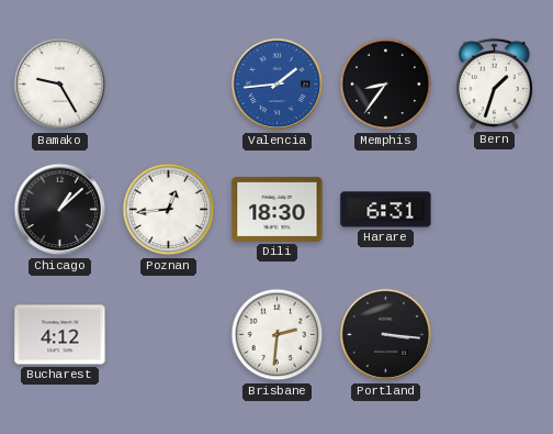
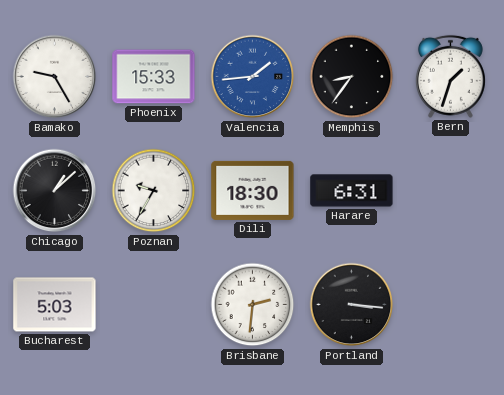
Phoenix: none -> 15:33 (154, 77)
Poznan: 12:44 -> 9:35 (154, 191)
Bucharest: 4:12 -> 5:03 (55, 305)
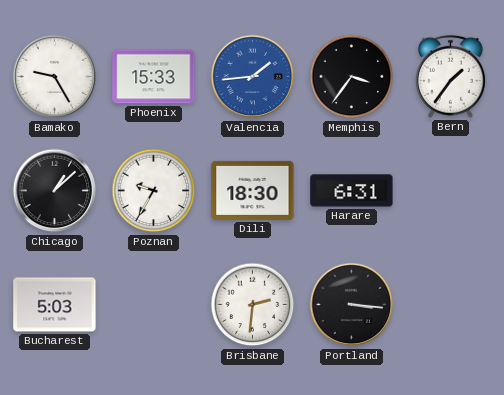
Memphis: 8:36 -> 3:36 (352, 77)
Bern: 1:33 -> 1:36 (450, 76)
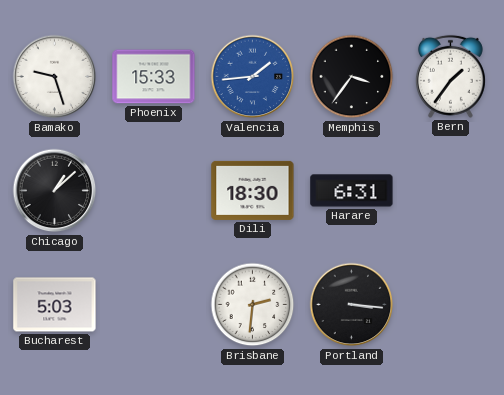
Bamako: 9:25 -> 9:27 (55, 77)
Poznan: 9:35 -> none (154, 191)
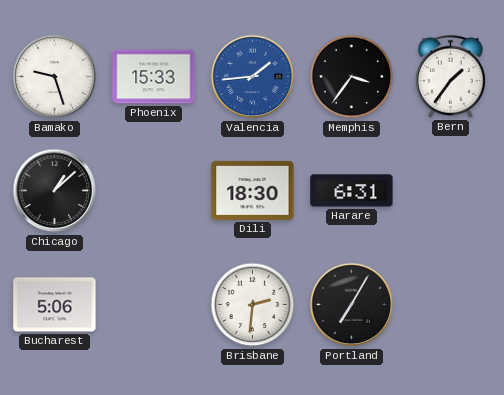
Bucharest: 5:03 -> 5:06 (55, 305)
Portland: 3:16 -> 7:05 (352, 305)
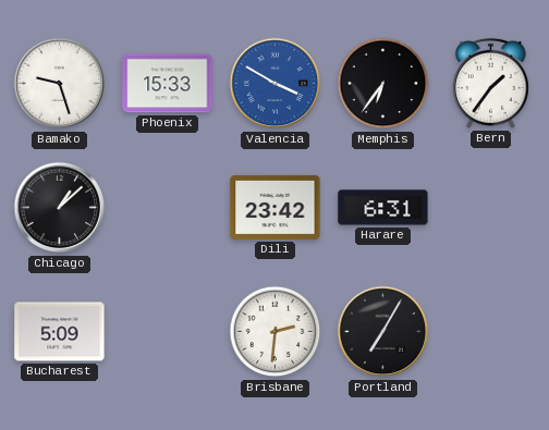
Valencia: 1:44 -> 3:50 (276, 84)
Memphis: 3:36 -> 6:36 (383, 84)
Dili: 18:30 -> 23:42 (276, 207)
Bucharest: 5:06 -> 5:09 (60, 332)
